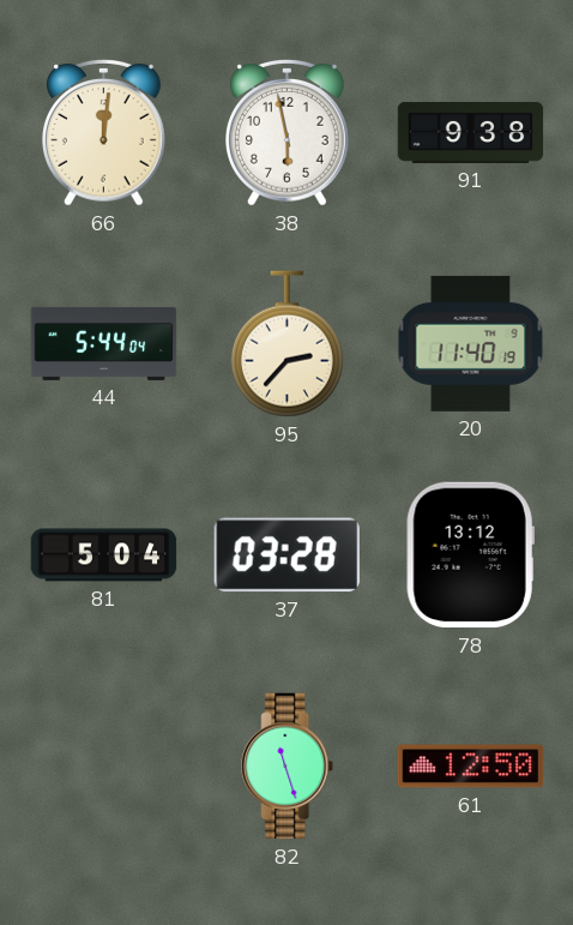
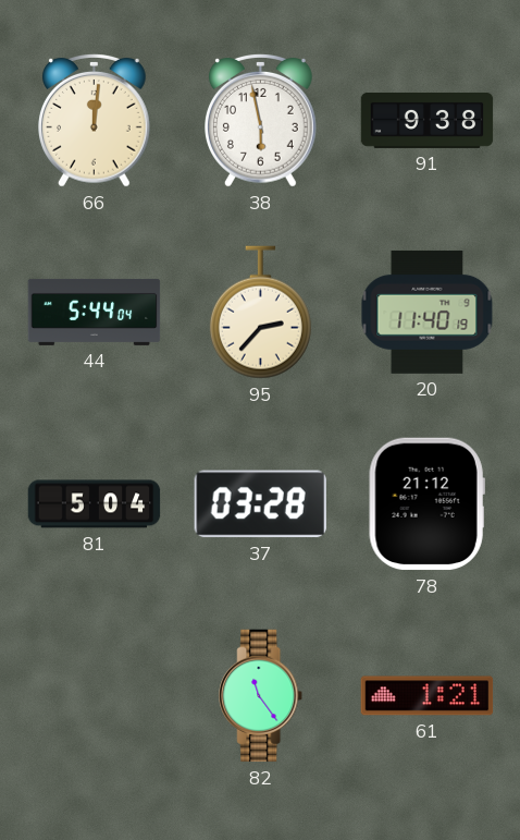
78: 13:12 -> 21:12 (426, 504)
82: 11:27 -> 11:24 (261, 696)
61: 12:50 -> 1:21 (428, 696)
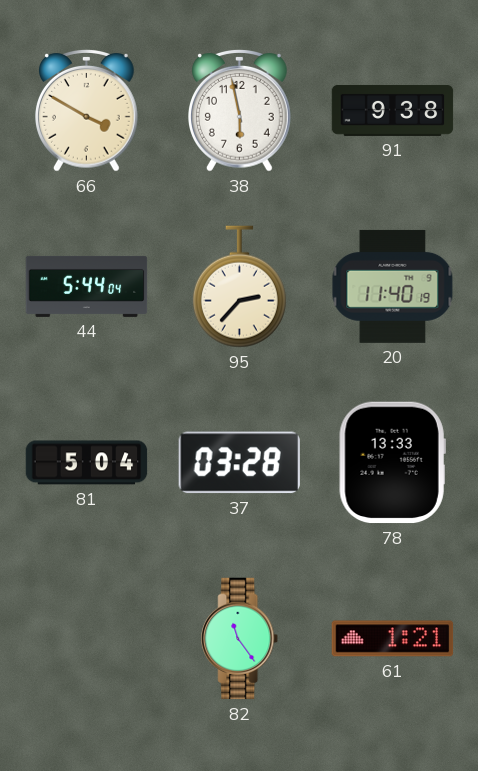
66: 12:01 -> 3:50 (87, 111)
78: 21:12 -> 13:33 (392, 463)
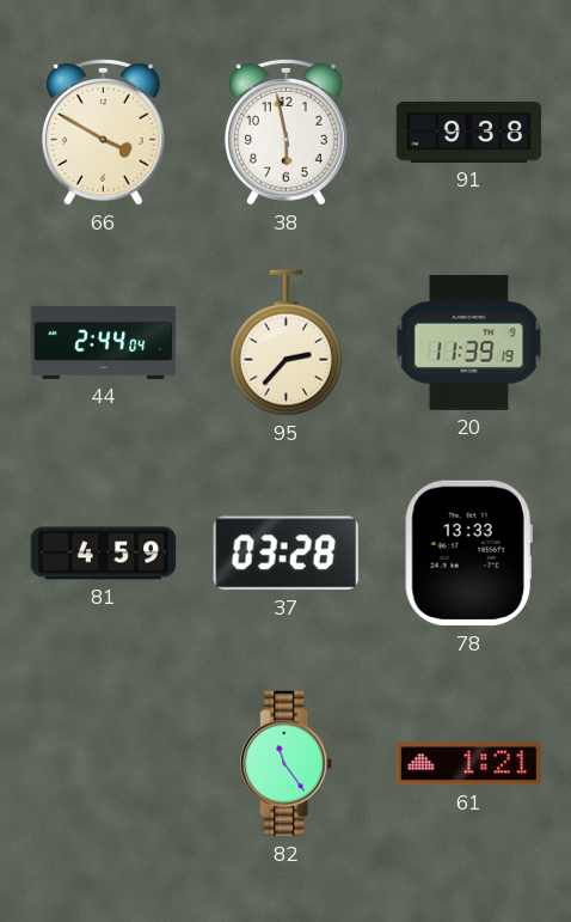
44: 5:44 -> 2:44 (104, 342)
20: 11:40 -> 11:39 (469, 342)
81: 5:04 -> 4:59 (104, 554)
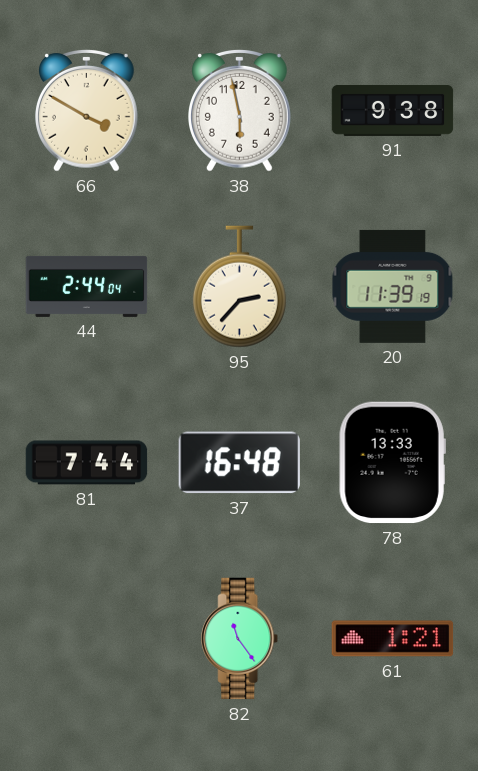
81: 4:59 -> 7:44 (87, 463)
37: 03:28 -> 16:48 (239, 463)
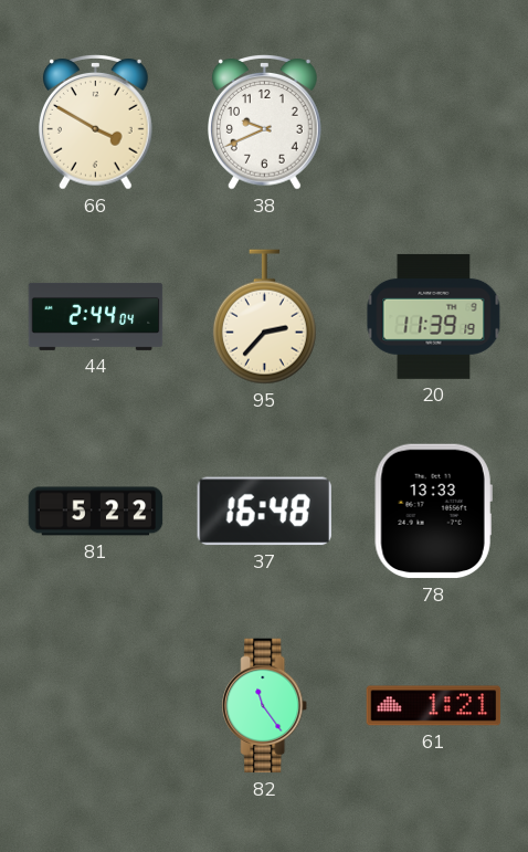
38: 5:58 -> 9:41 (265, 123)
91: 9:38 -> none (393, 110)
81: 7:44 -> 5:22 (96, 512)
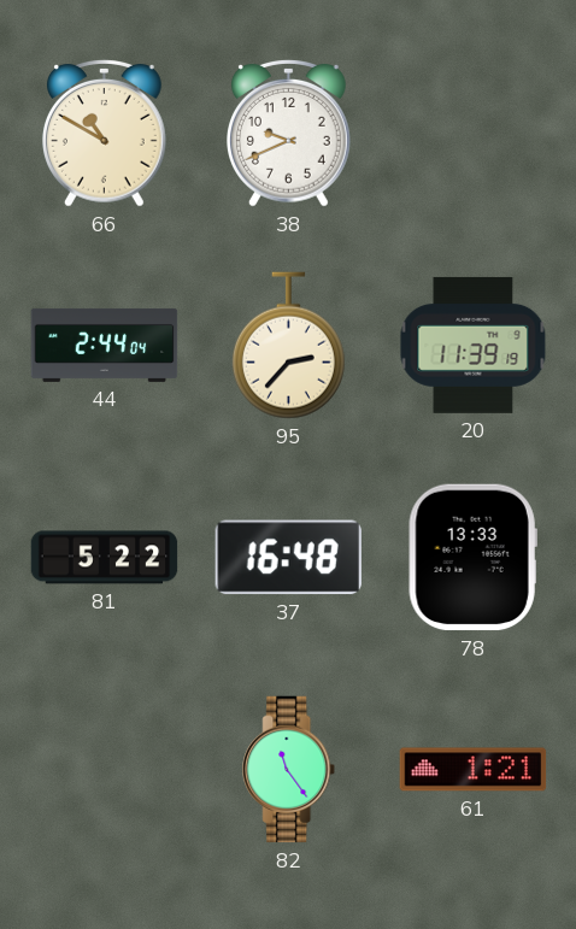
66: 3:50 -> 10:50 (105, 134)
